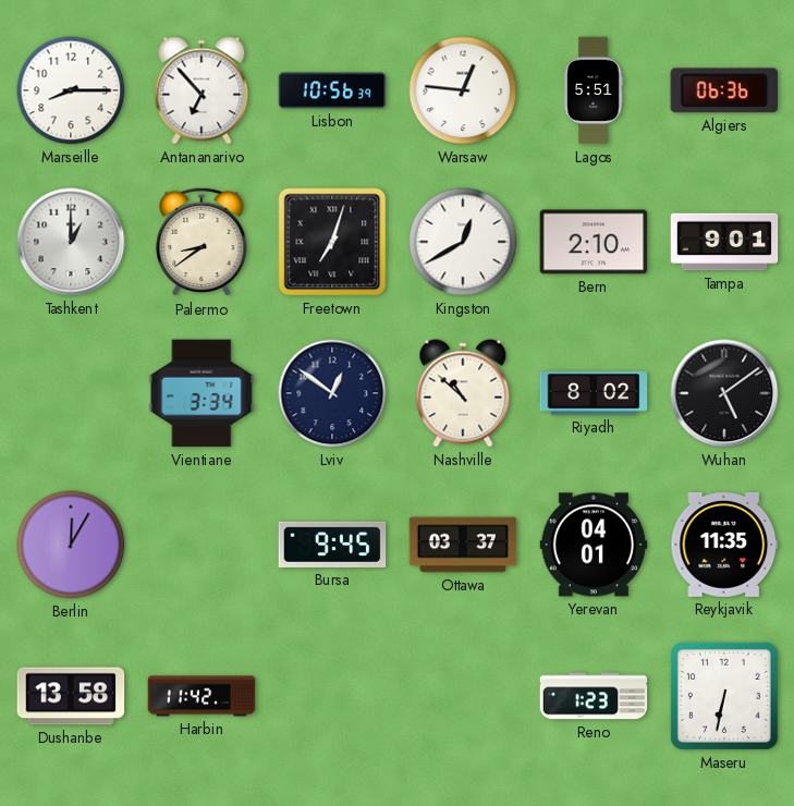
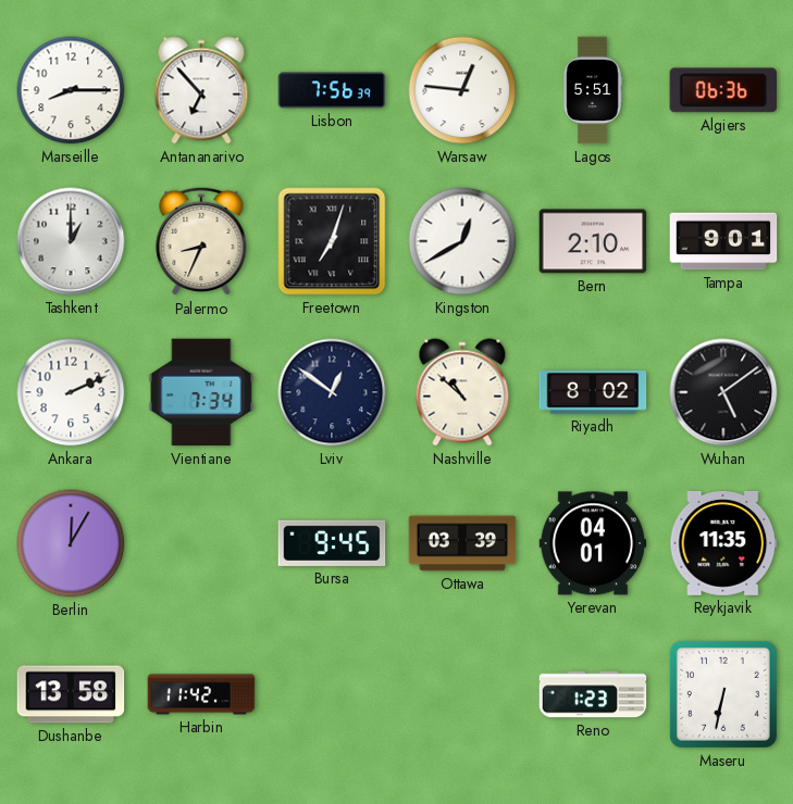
Lisbon: 10:56 -> 7:56 (332, 90)
Palermo: 8:39 -> 8:34 (201, 241)
Ankara: none -> 2:11 (71, 392)
Vientiane: 3:34 -> 7:34 (201, 392)
Ottawa: 03:37 -> 03:39 (462, 543)
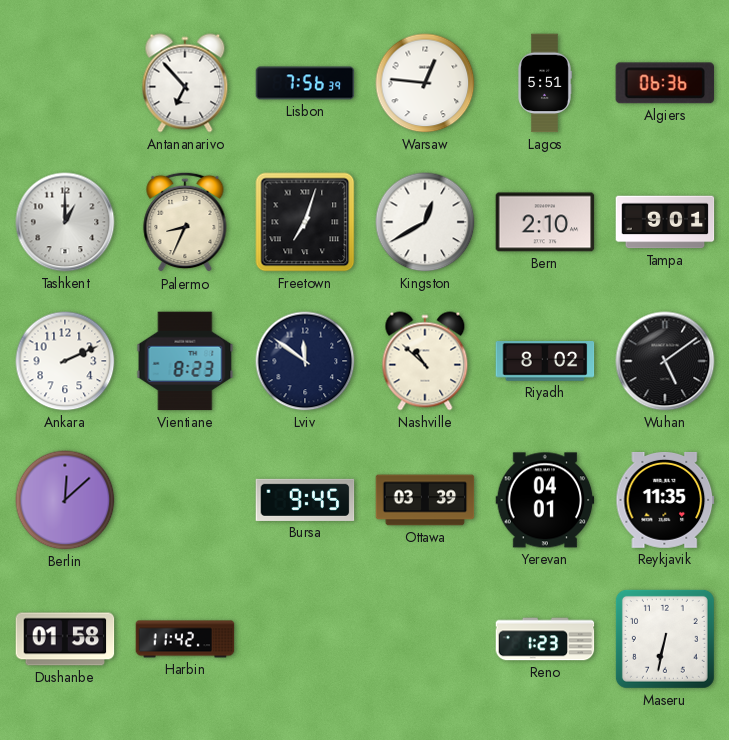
Marseille: 8:15 -> none (71, 90)
Vientiane: 7:34 -> 8:23 (185, 361)
Lviv: 12:51 -> 11:51 (305, 361)
Berlin: 12:05 -> 12:08 (65, 500)
Dushanbe: 13:58 -> 01:58 (65, 639)
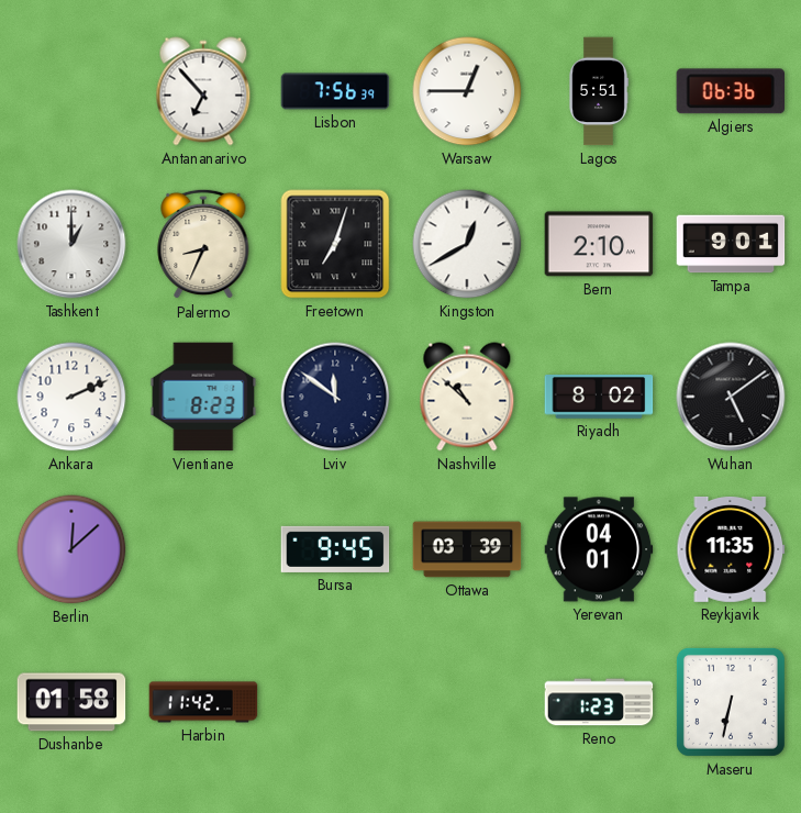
Warsaw: 12:46 -> 12:45 (467, 91)
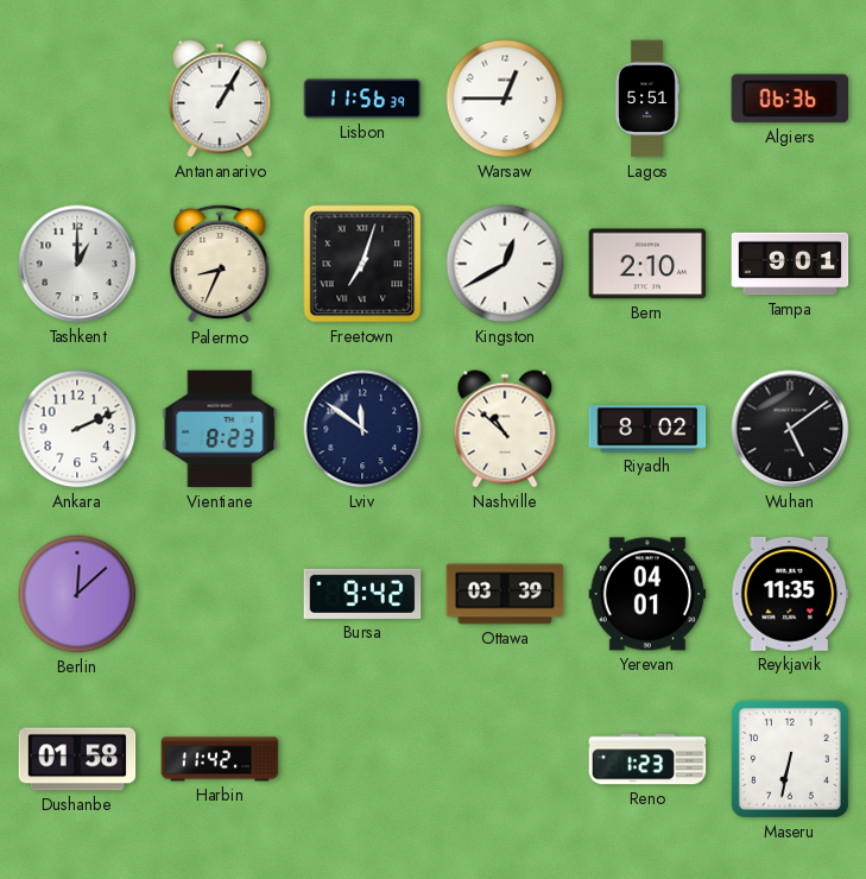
Antananarivo: 6:53 -> 1:05 (220, 99)
Lisbon: 7:56 -> 11:56 (362, 99)
Bursa: 9:45 -> 9:42 (362, 594)
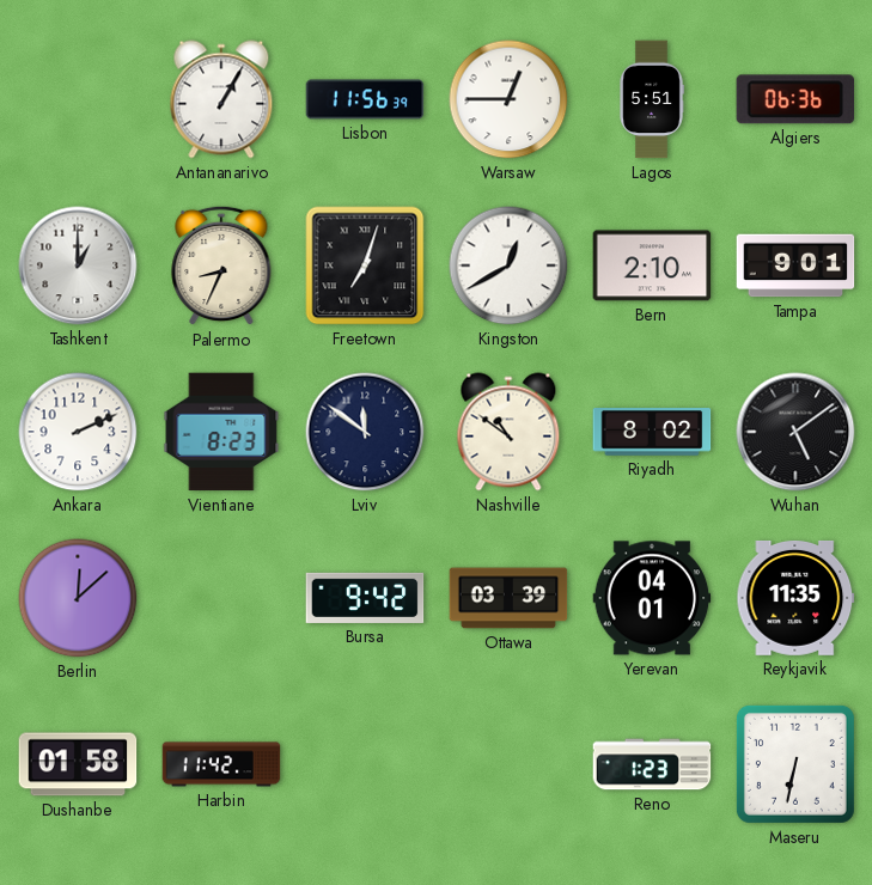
Nashville: 10:52 -> 10:51 (508, 432)
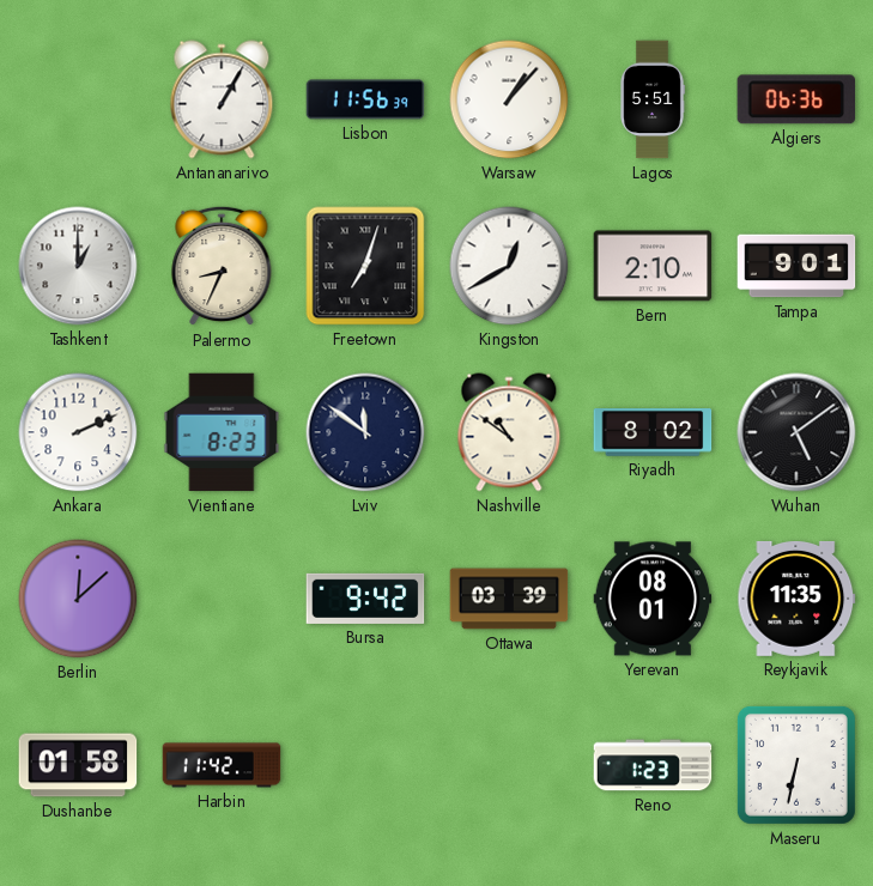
Warsaw: 12:45 -> 1:07 (509, 99)
Yerevan: 04:01 -> 08:01 (653, 599)
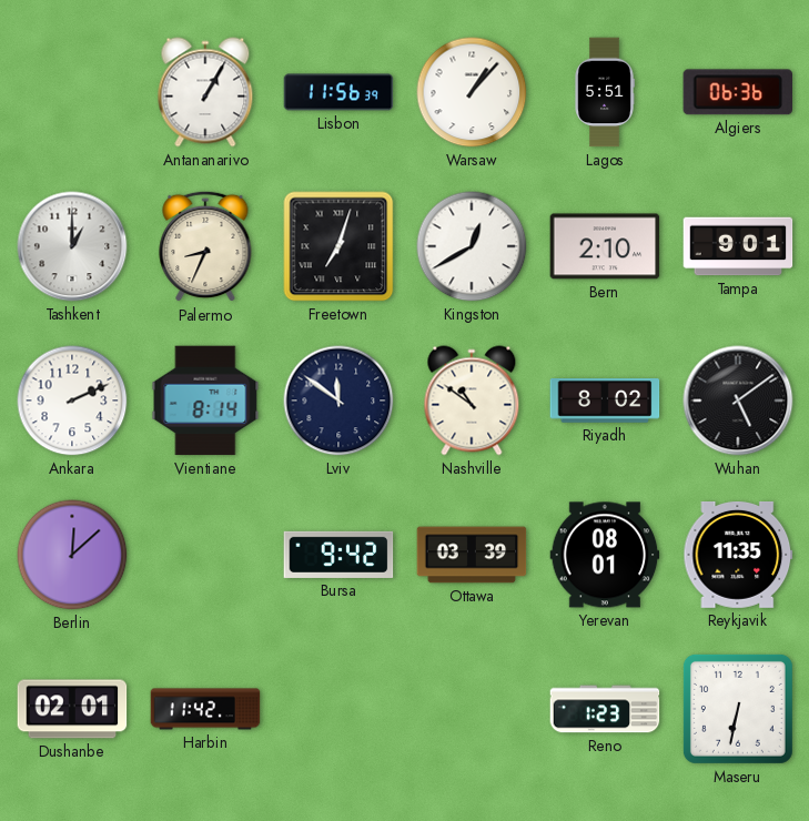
Vientiane: 8:23 -> 8:14 (205, 401)
Dushanbe: 01:58 -> 02:01 (72, 709)
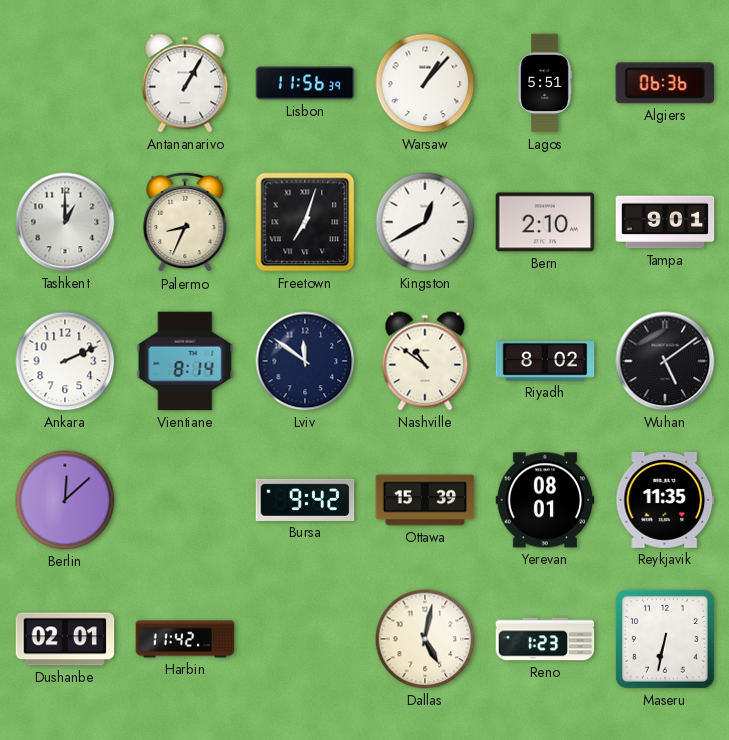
Ottawa: 03:39 -> 15:39 (425, 500)
Dallas: none -> 5:02 (425, 639)
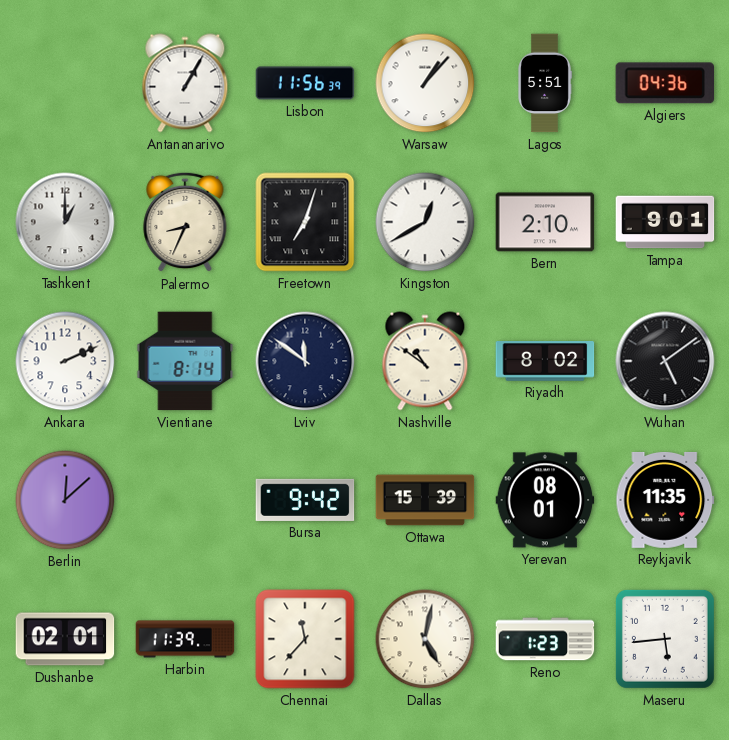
Algiers: 06:36 -> 04:36 (664, 83)
Harbin: 11:42 -> 11:39 (185, 639)
Chennai: none -> 11:37 (305, 639)
Maseru: 6:32 -> 5:44 (665, 639)
